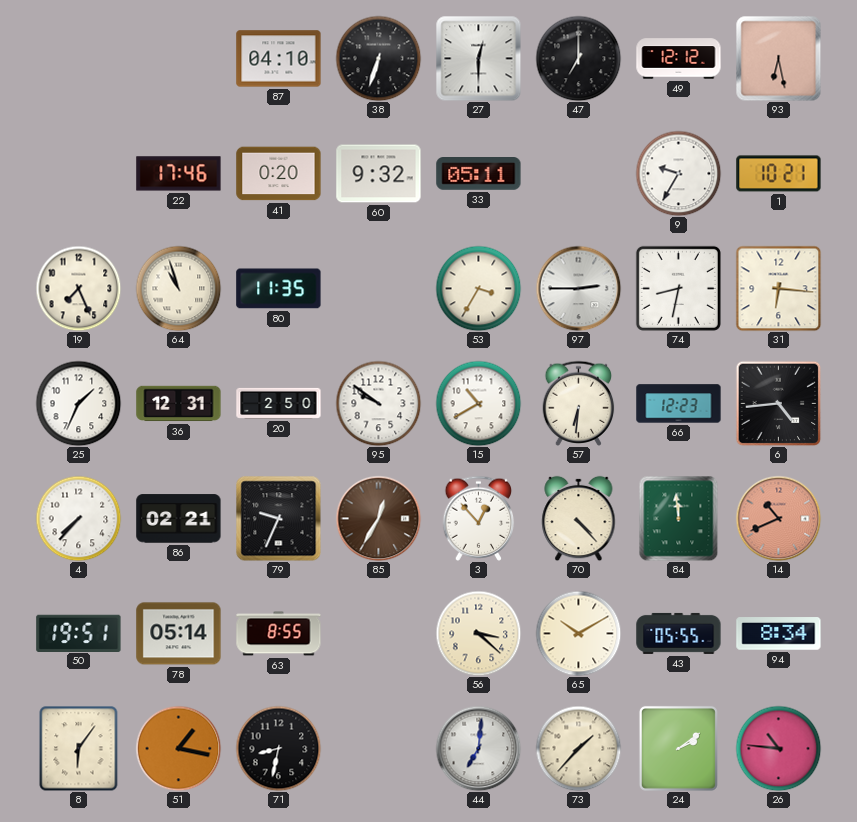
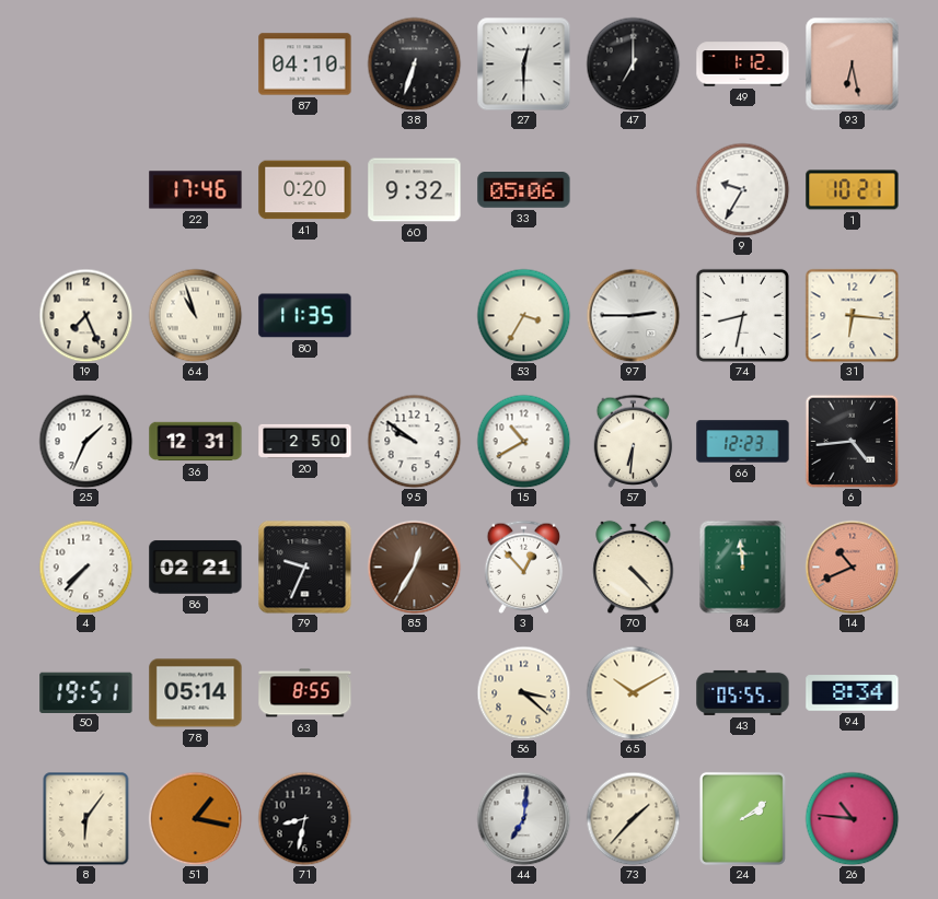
49: 12:12 -> 1:12 (743, 65)
33: 05:11 -> 05:06 (524, 190)
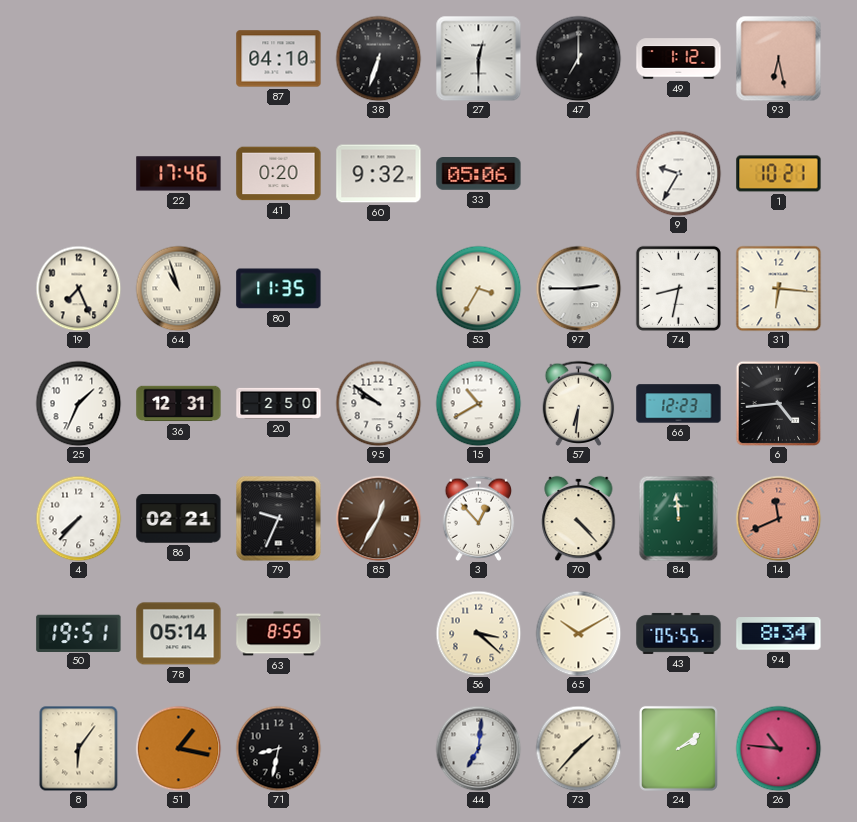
14: 10:41 -> 11:41 (778, 518)
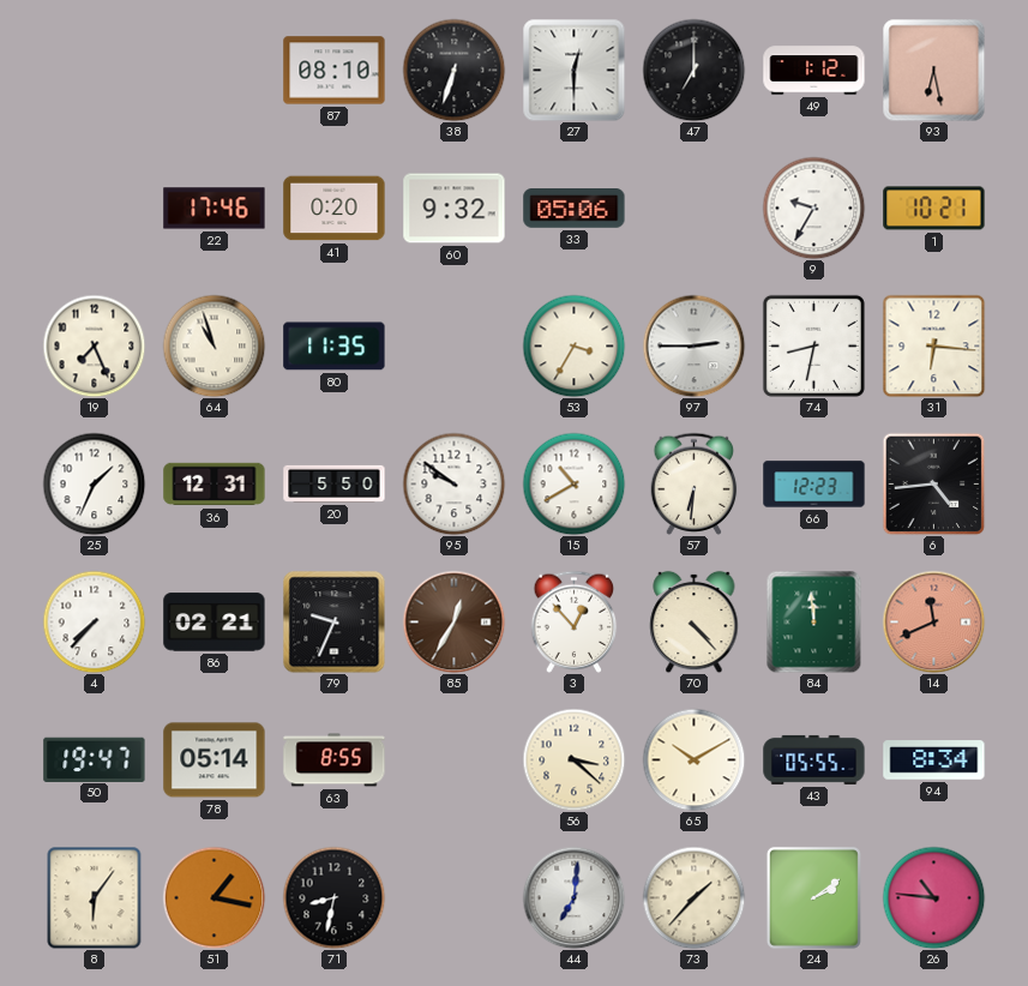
87: 04:10 -> 08:10 (335, 71)
20: 2:50 -> 5:50 (335, 483)
50: 19:51 -> 19:47 (95, 759)
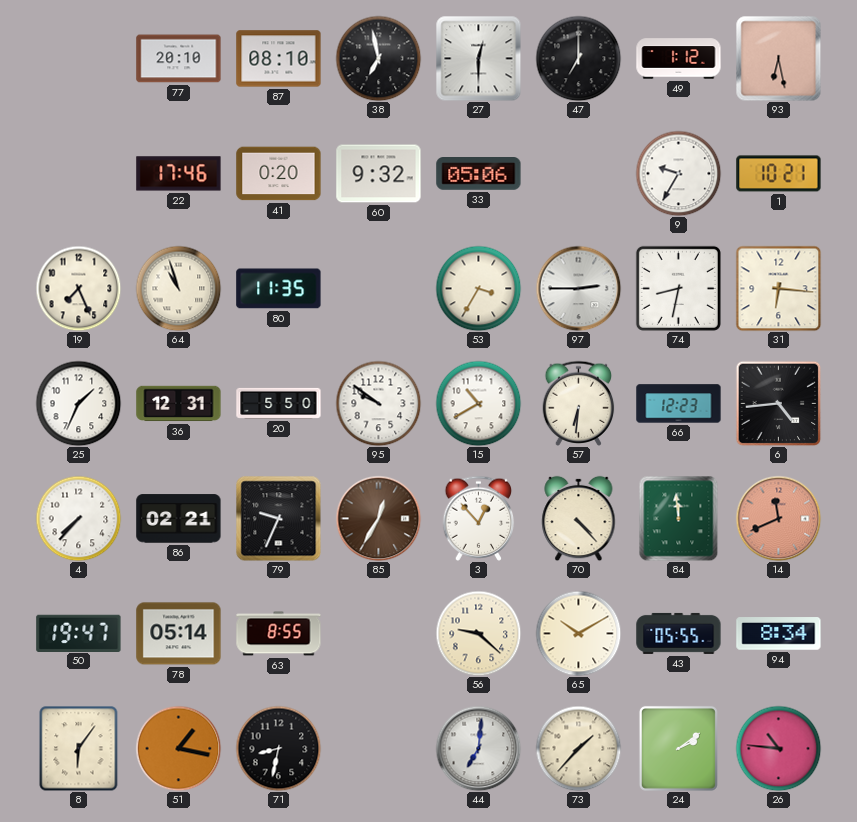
77: none -> 20:10 (179, 59)
38: 6:33 -> 6:58 (378, 58)
56: 3:22 -> 9:22 (478, 633)
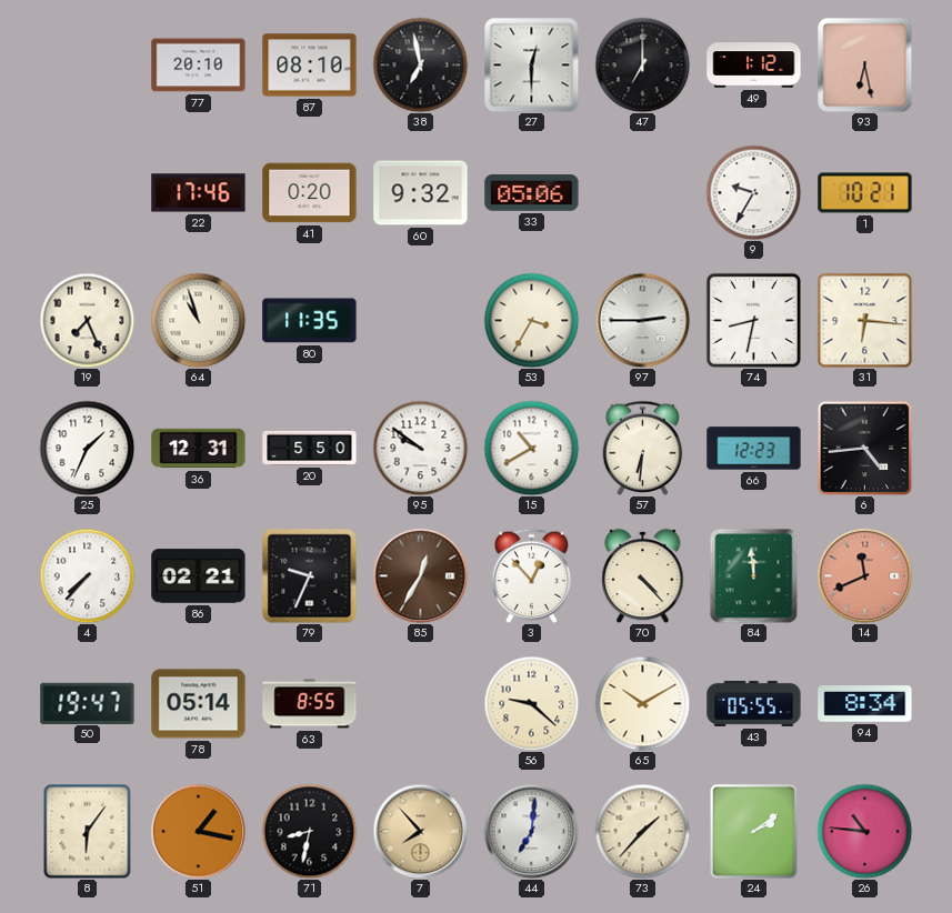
7: none -> 7:53 (420, 831)
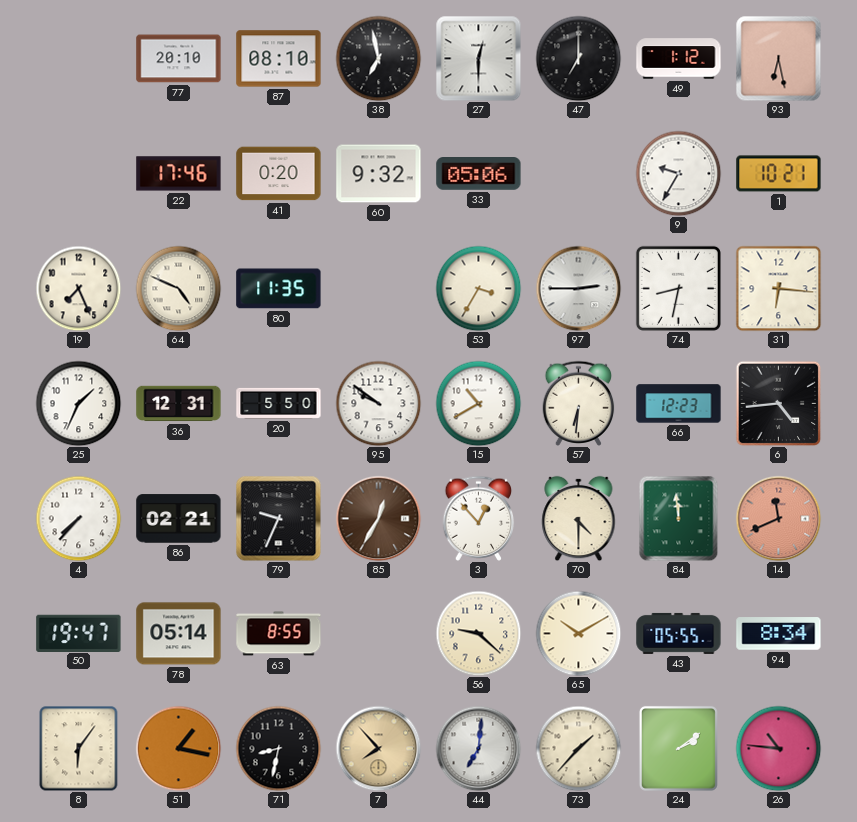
64: 10:57 -> 4:49 (178, 288)
70: 4:23 -> 4:30 (579, 518)
